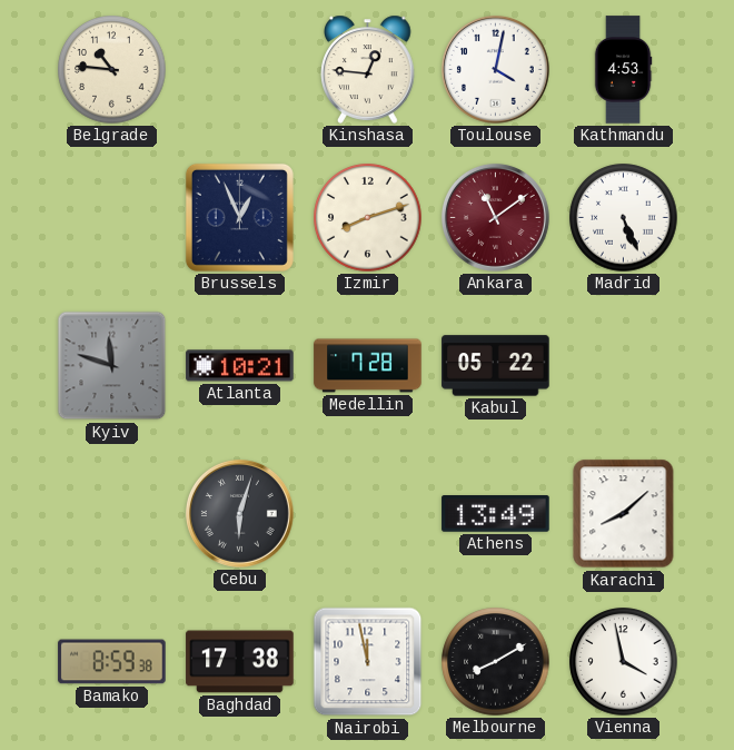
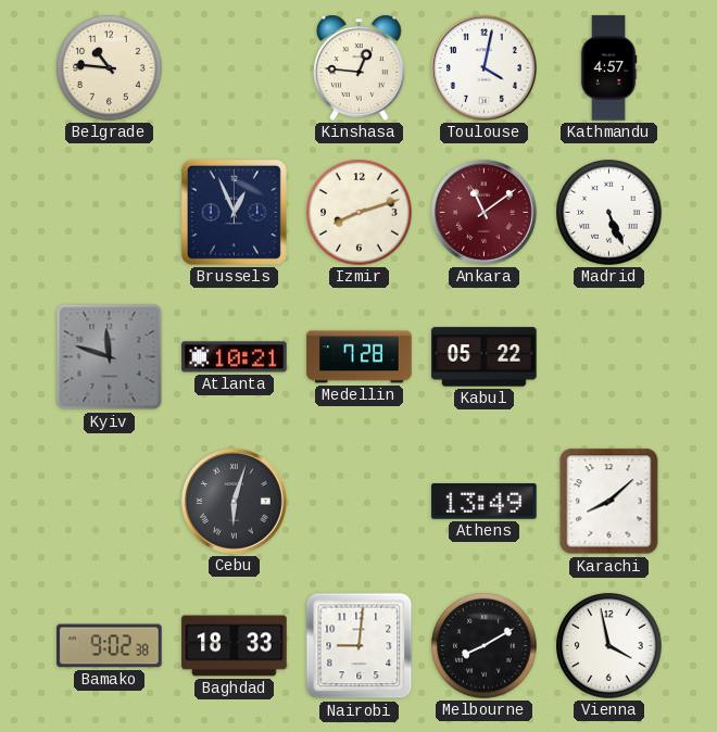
Kathmandu: 4:53 -> 4:57 (608, 68)
Bamako: 8:59 -> 9:02 (110, 646)
Baghdad: 17:38 -> 18:33 (235, 646)
Nairobi: 11:58 -> 9:01 (360, 646)
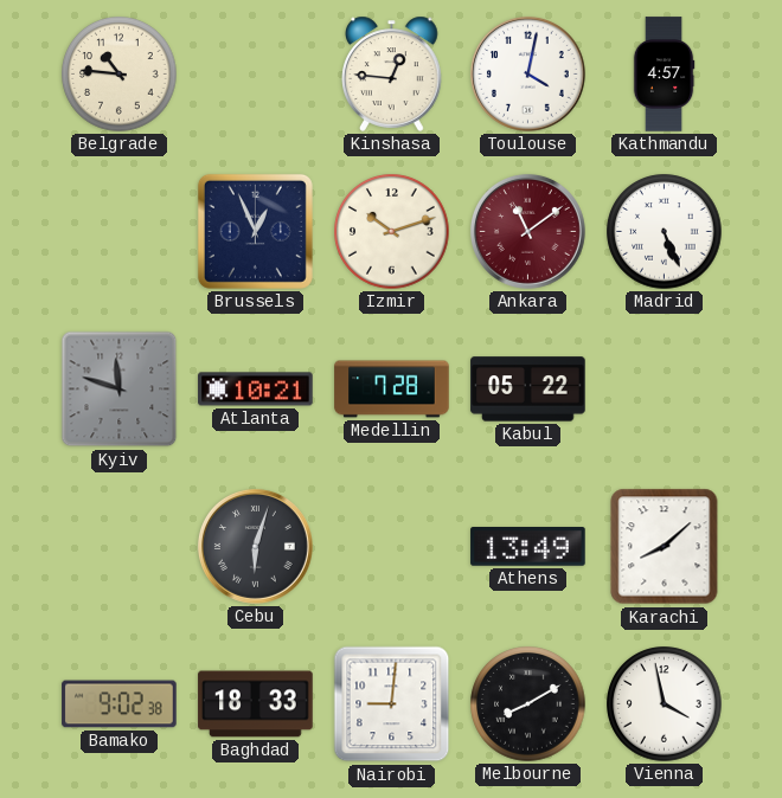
Izmir: 8:12 -> 10:12 (392, 232)
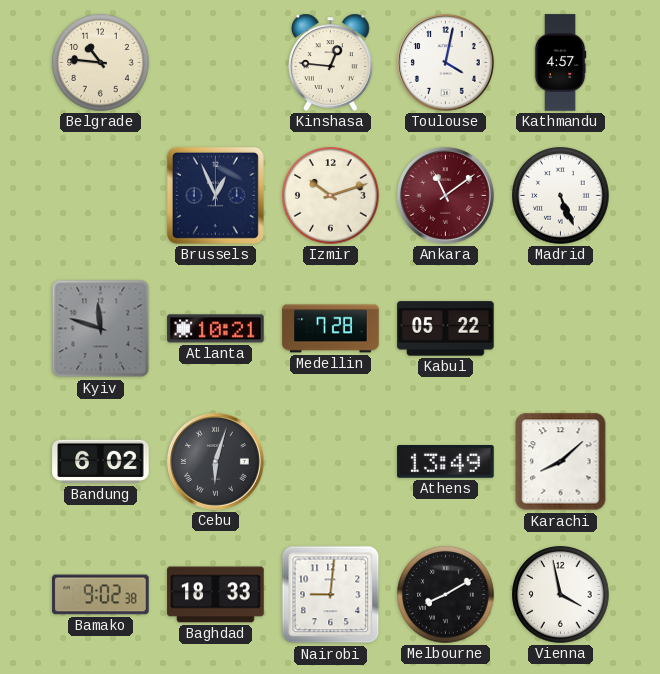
Bandung: none -> 6:02 (101, 462)
